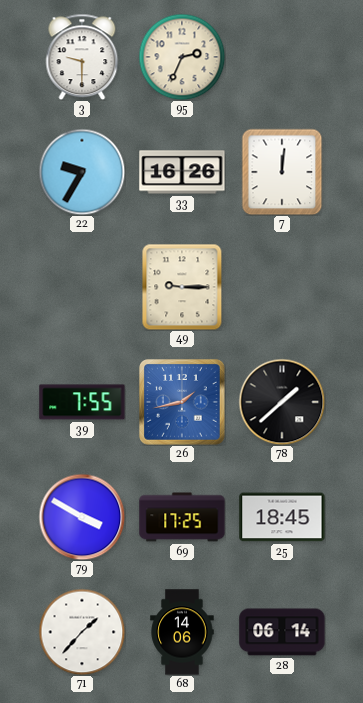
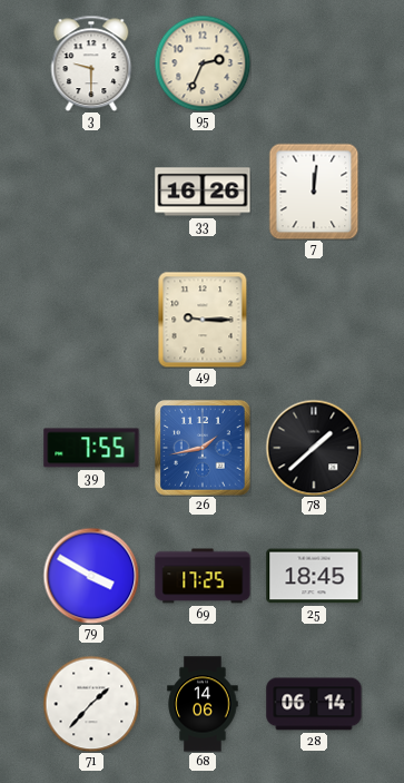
22: 9:35 -> none (82, 172)
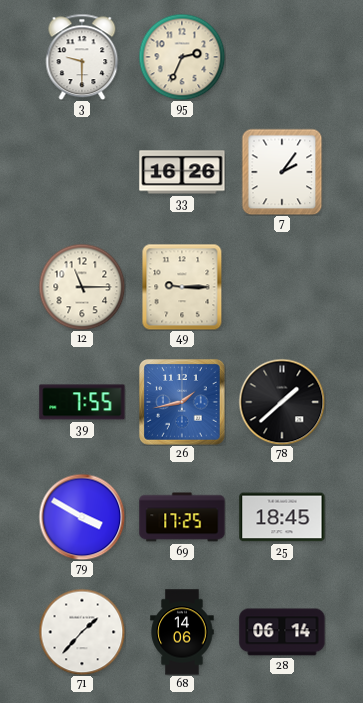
7: 12:01 -> 2:06 (282, 172)
12: none -> 11:15 (82, 287)
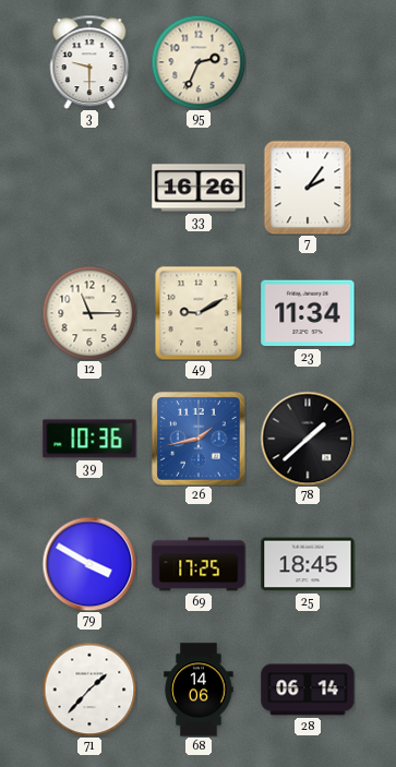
49: 9:15 -> 9:10 (199, 313)
23: none -> 11:34 (308, 313)
39: 7:55 -> 10:36 (89, 439)
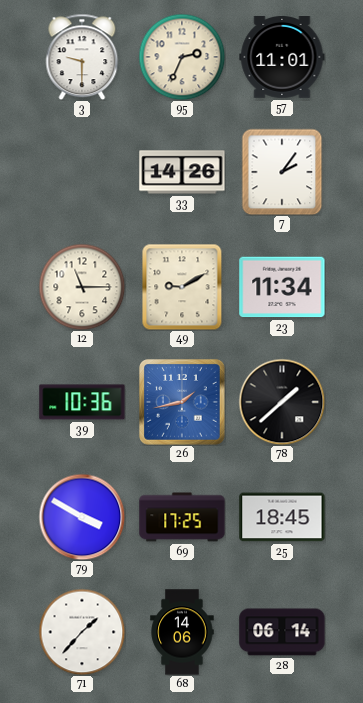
57: none -> 11:01 (282, 58)
33: 16:26 -> 14:26 (182, 172)
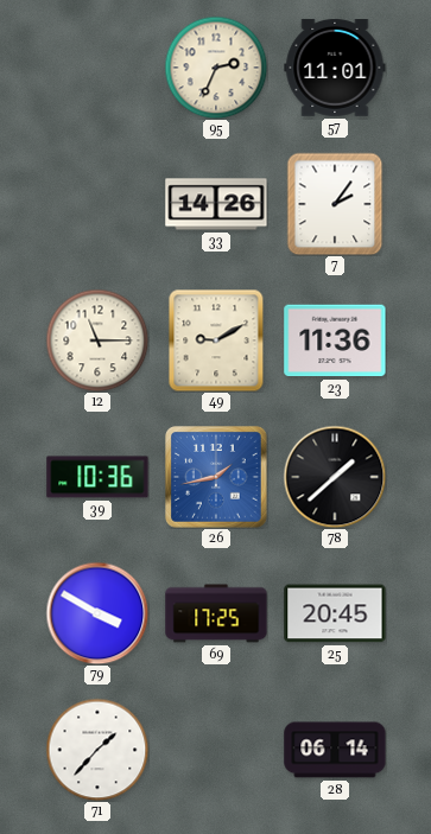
3: 9:30 -> none (82, 57)
23: 11:34 -> 11:36 (335, 340)
25: 18:45 -> 20:45 (335, 613)
68: 14:06 -> none (182, 632)
